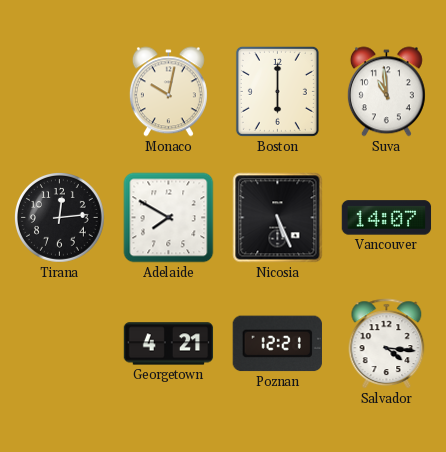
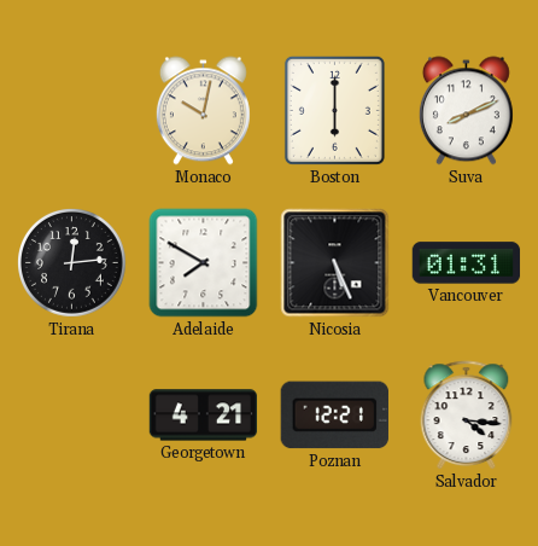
Suva: 10:59 -> 8:11 (466, 111)
Vancouver: 14:07 -> 01:31 (467, 263)
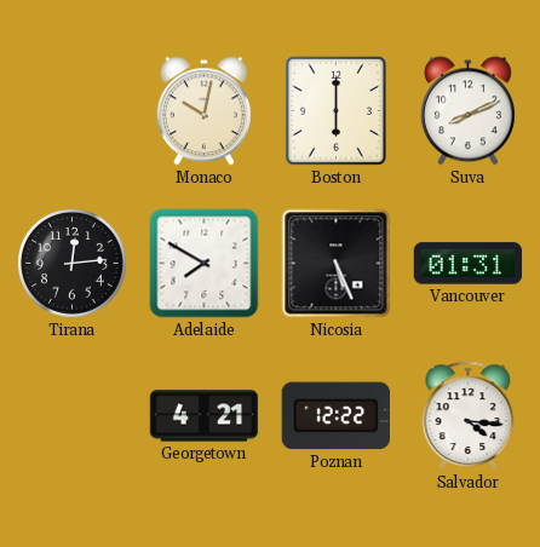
Poznan: 12:21 -> 12:22 (335, 416)
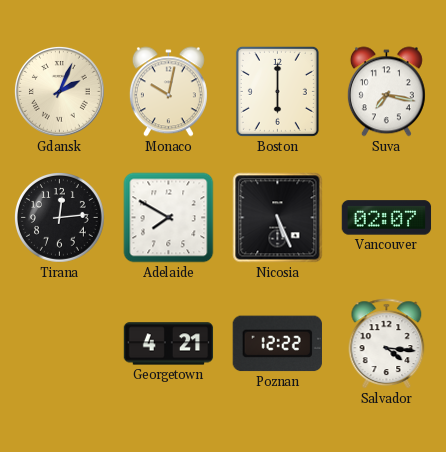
Gdansk: none -> 2:04 (60, 92)
Suva: 8:11 -> 7:17 (386, 92)
Vancouver: 01:31 -> 02:07 (387, 218)
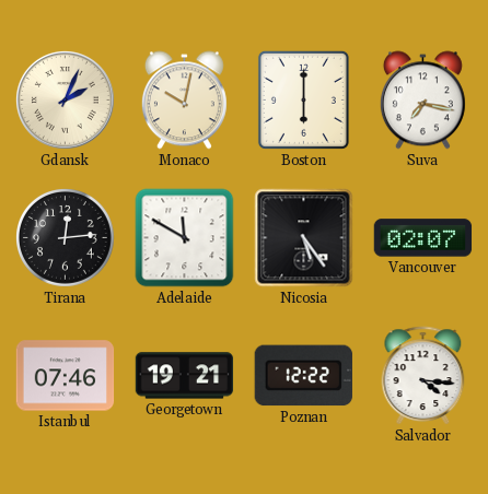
Adelaide: 7:50 -> 11:50 (185, 238)
Nicosia: 5:26 -> 5:24 (304, 238)
Istanbul: none -> 07:46 (66, 376)
Georgetown: 4:21 -> 19:21 (185, 376)
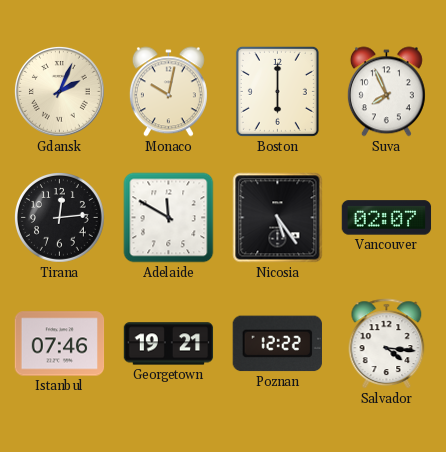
Suva: 7:17 -> 7:56 (386, 92)
